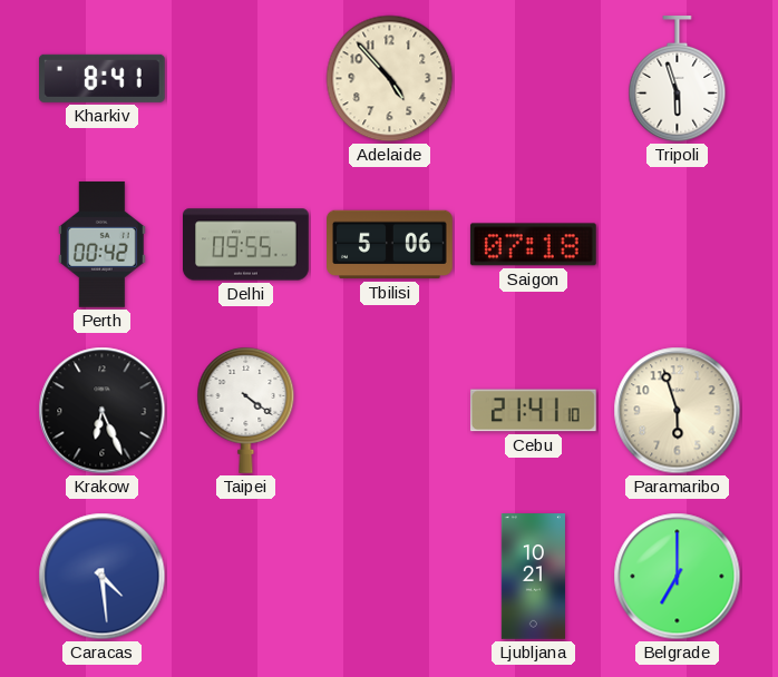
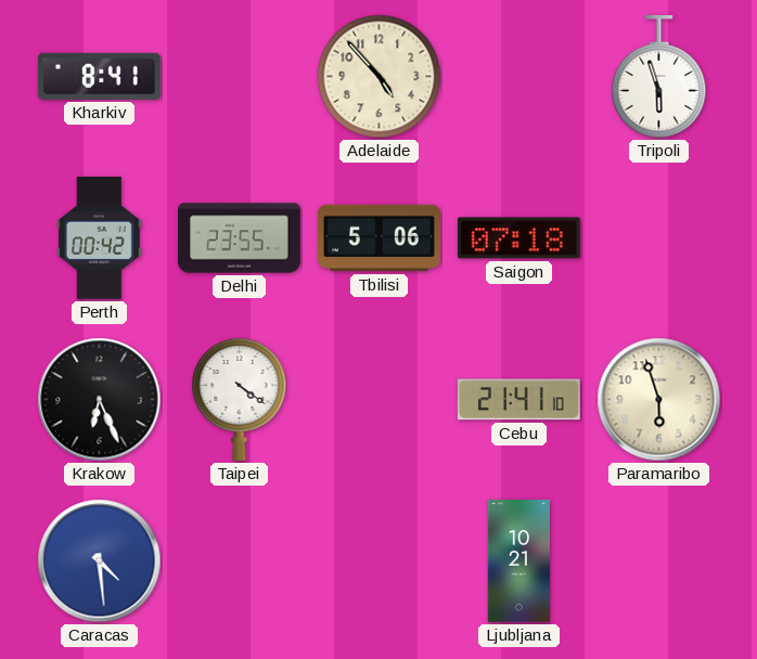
Delhi: 09:55 -> 23:55 (240, 238)
Belgrade: 7:00 -> none (678, 577)
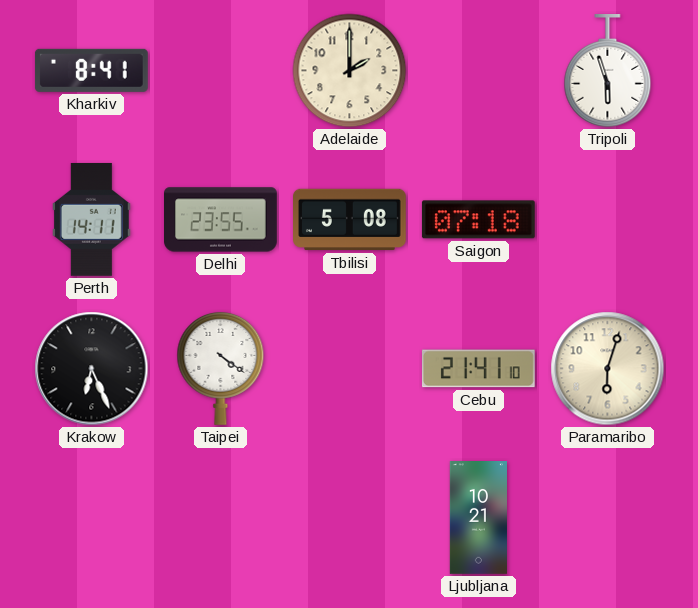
Adelaide: 4:53 -> 2:00 (350, 71)
Perth: 00:42 -> 14:11 (91, 219)
Tbilisi: 5:06 -> 5:08 (350, 220)
Paramaribo: 5:57 -> 6:03 (608, 369)
Caracas: 4:29 -> none (100, 561)
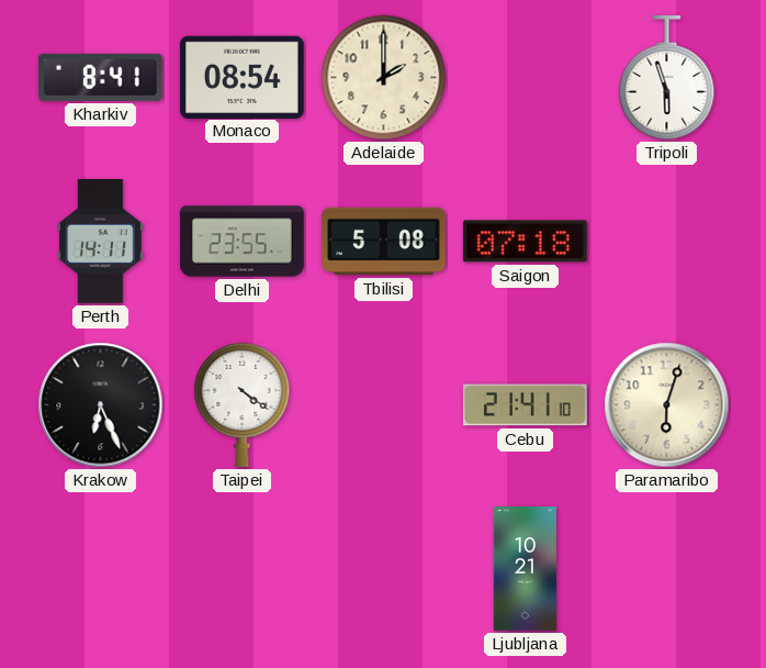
Monaco: none -> 08:54 (241, 77)
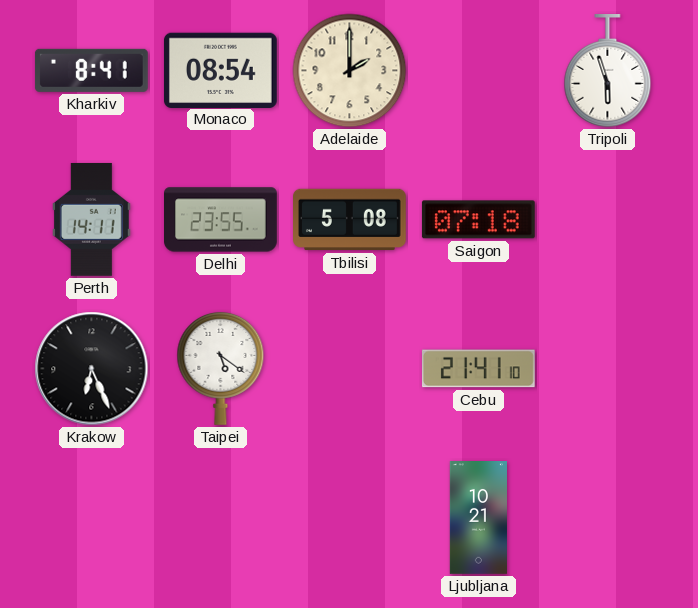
Taipei: 4:21 -> 5:21 (221, 368)
Paramaribo: 6:03 -> none (667, 405)
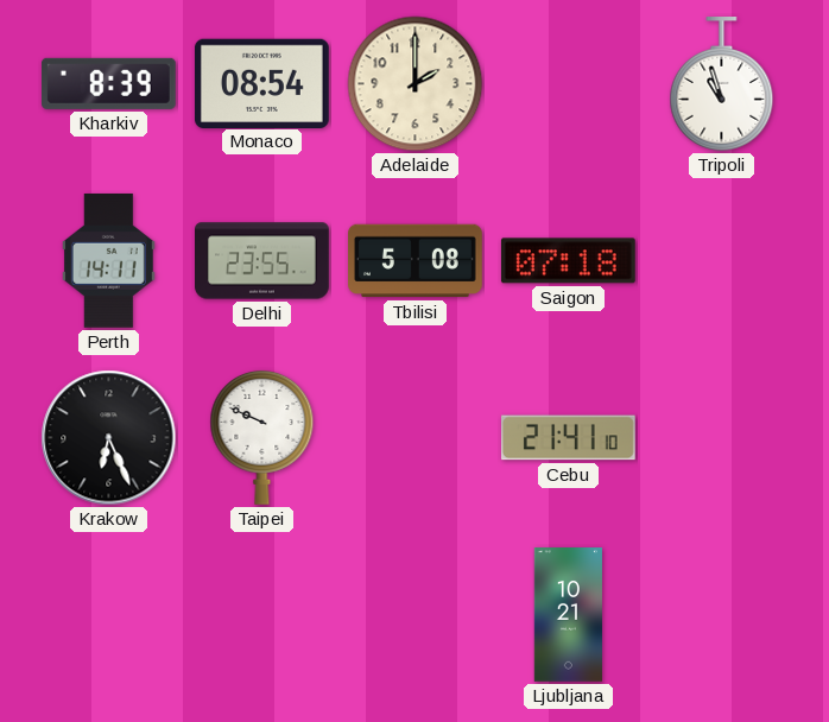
Kharkiv: 8:41 -> 8:39 (108, 83)
Tripoli: 5:57 -> 10:57 (722, 84)
Taipei: 5:21 -> 9:49 (262, 437)
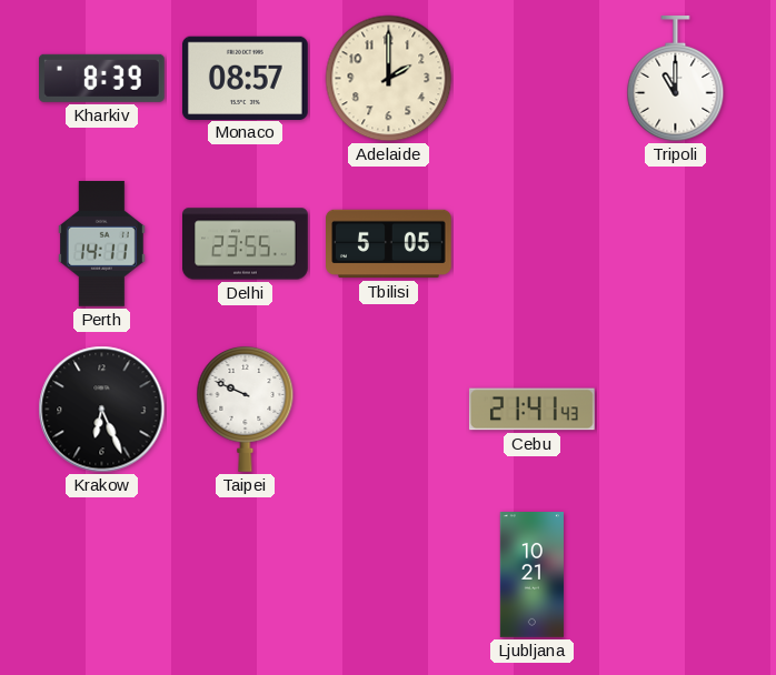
Monaco: 08:54 -> 08:57 (245, 78)
Tripoli: 10:57 -> 11:00 (676, 79)
Tbilisi: 5:08 -> 5:05 (389, 244)
Saigon: 07:18 -> none (568, 261)
Cebu: 21:41:10 -> 21:41:43 (531, 410)
